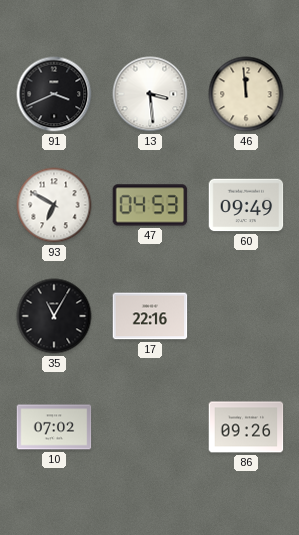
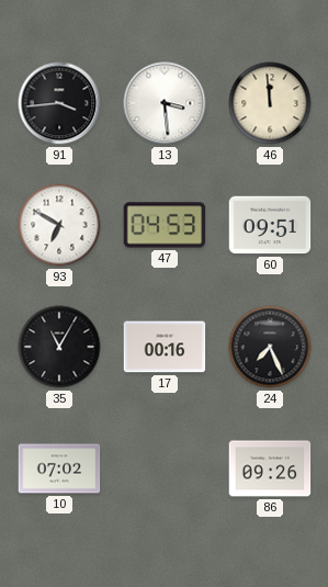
91: 3:41 -> 3:44 (59, 103)
60: 09:49 -> 09:51 (270, 225)
17: 22:16 -> 00:16 (165, 347)
24: none -> 7:26 (270, 347)
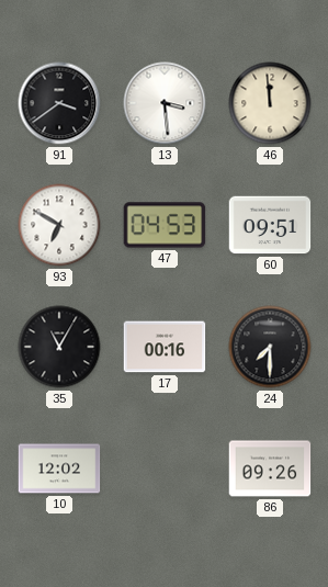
91: 3:44 -> 3:39 (59, 103)
24: 7:26 -> 7:30 (270, 347)
10: 07:02 -> 12:02 (59, 469)
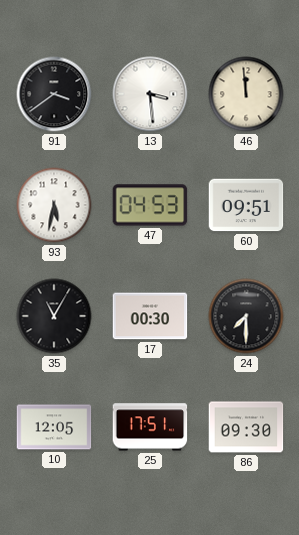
93: 6:50 -> 5:32 (54, 205)
17: 00:16 -> 00:30 (150, 316)
10: 12:02 -> 12:05 (54, 427)
25: none -> 17:51 (150, 427)
86: 09:26 -> 09:30 (246, 427)
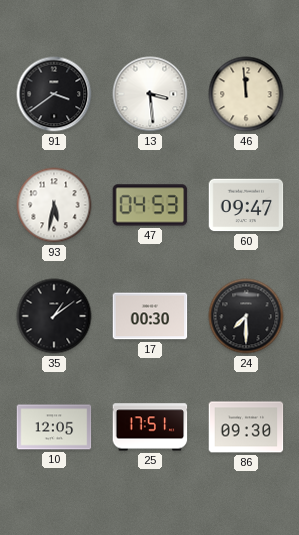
60: 09:51 -> 09:47 (246, 205)
35: 11:05 -> 1:09 (54, 316)
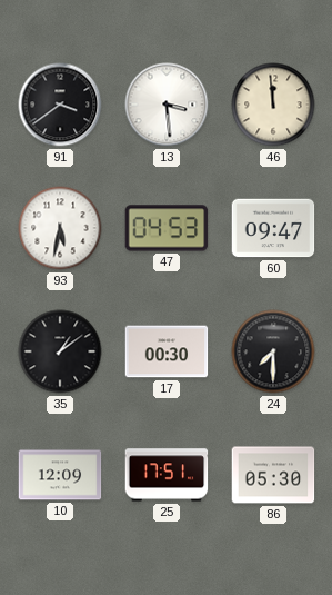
10: 12:05 -> 12:09 (60, 475)
86: 09:30 -> 05:30 (273, 475)
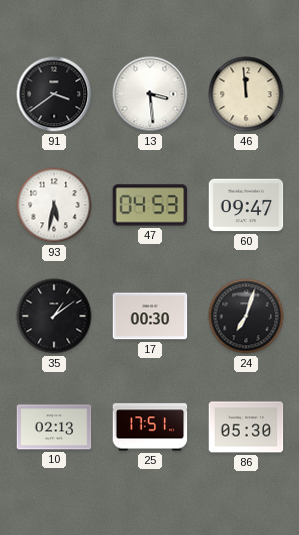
24: 7:30 -> 7:03 (246, 316)
10: 12:09 -> 02:13 (54, 427)
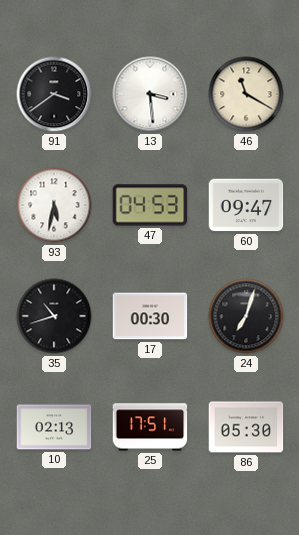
46: 11:59 -> 11:20 (246, 94)
35: 1:09 -> 10:42 (54, 316)
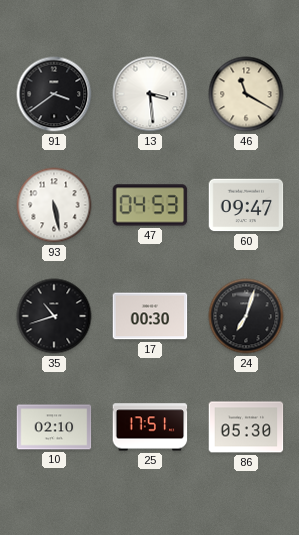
93: 5:32 -> 5:28 (54, 205)
10: 02:13 -> 02:10 (54, 427)
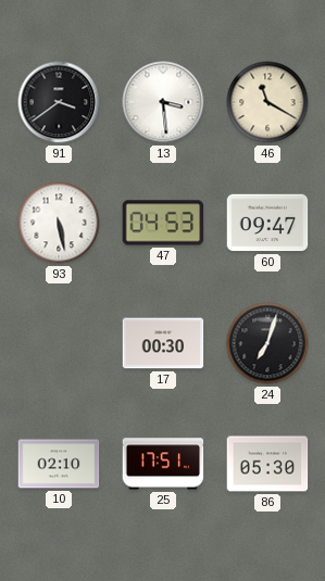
35: 10:42 -> none (54, 316)
